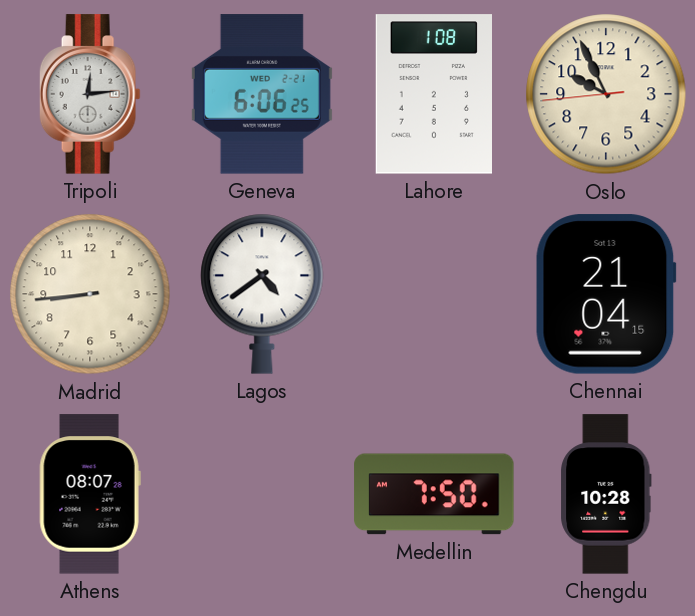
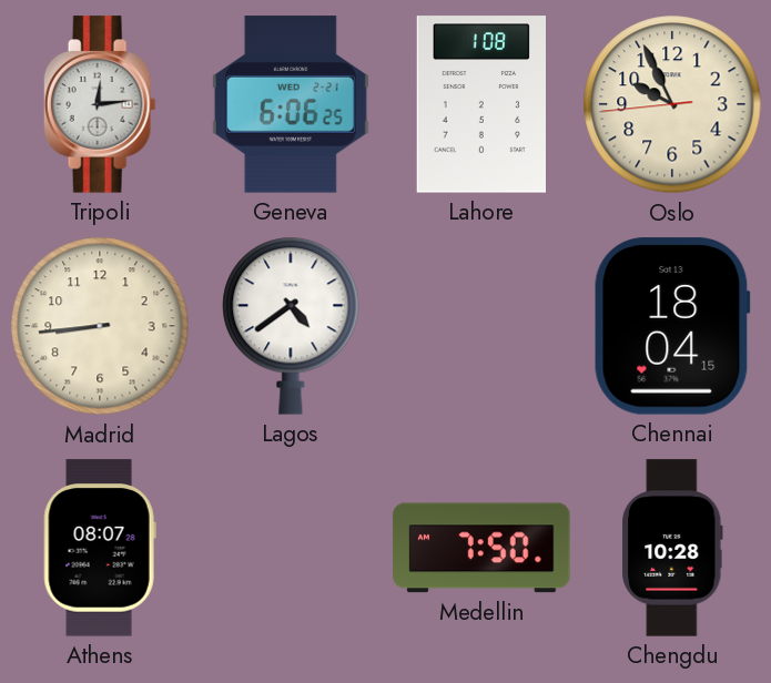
Chennai: 21:04 -> 18:04 (672, 326)
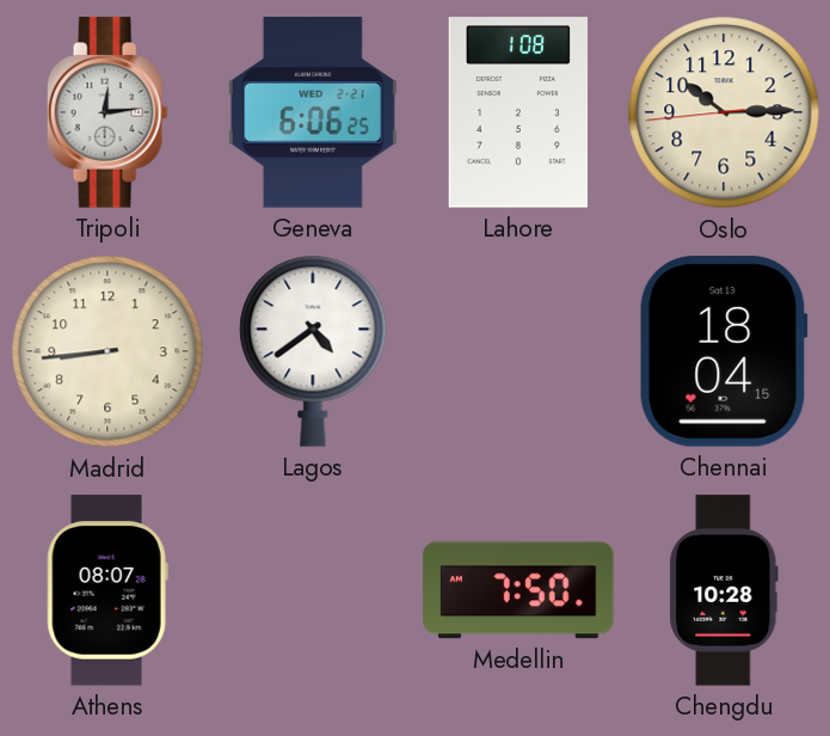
Oslo: 9:55 -> 10:14 (724, 112)
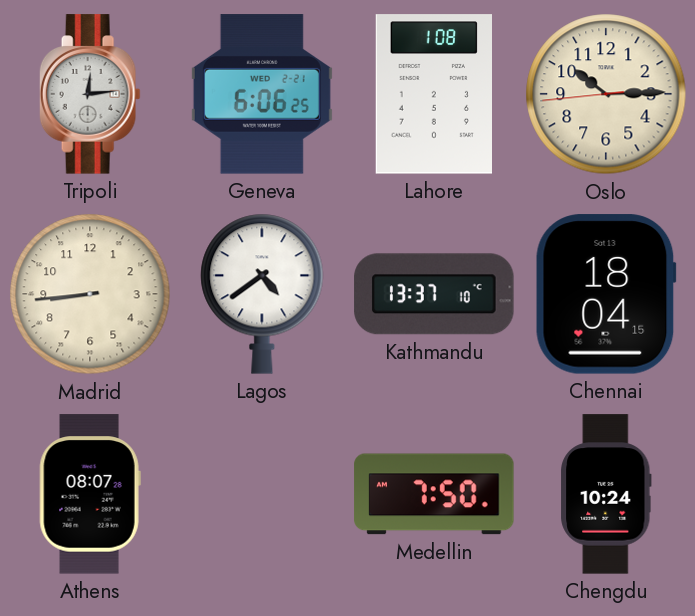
Kathmandu: none -> 13:37 (434, 294)
Chengdu: 10:28 -> 10:24 (606, 494)
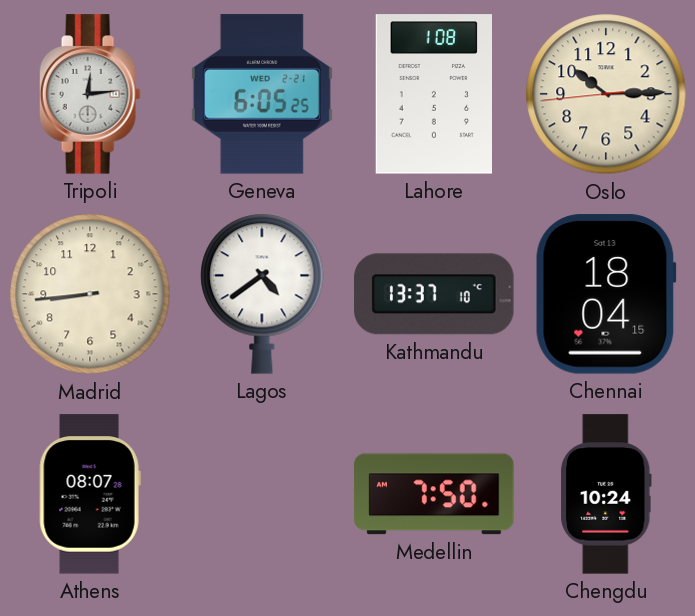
Geneva: 6:06 -> 6:05 (262, 94)
